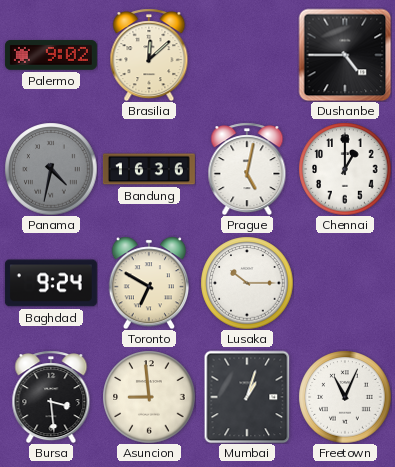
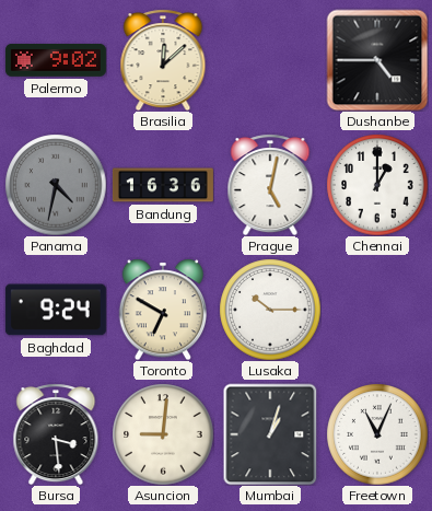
Asuncion: 8:59 -> 9:01 (163, 434)
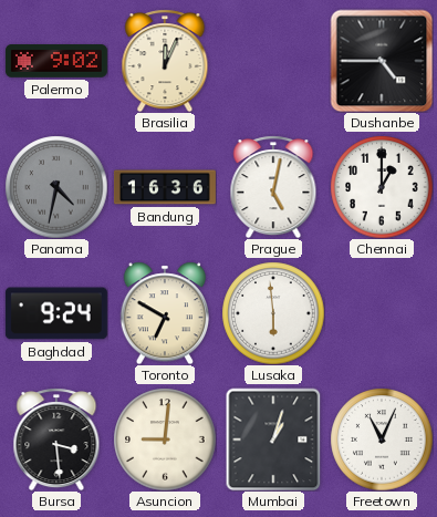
Brasilia: 12:08 -> 12:04 (165, 61)
Lusaka: 10:15 -> 5:59 (273, 313)
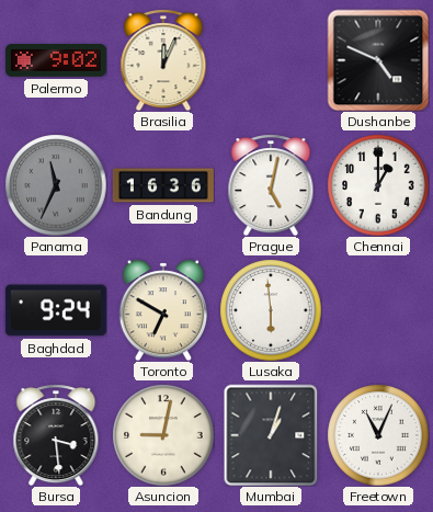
Dushanbe: 4:45 -> 4:49 (378, 60)
Panama: 4:32 -> 11:34 (56, 185)
Asuncion: 9:01 -> 9:02 (163, 435)
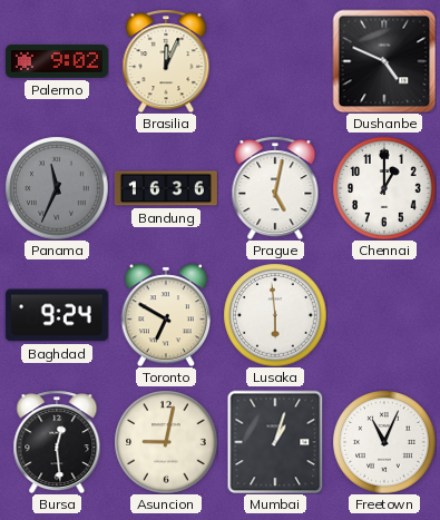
Bursa: 3:29 -> 12:29 (57, 442)
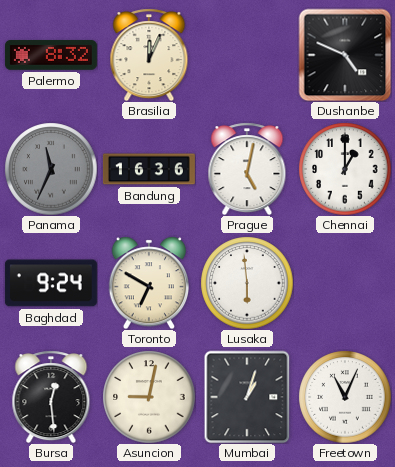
Palermo: 9:02 -> 8:32 (51, 56)
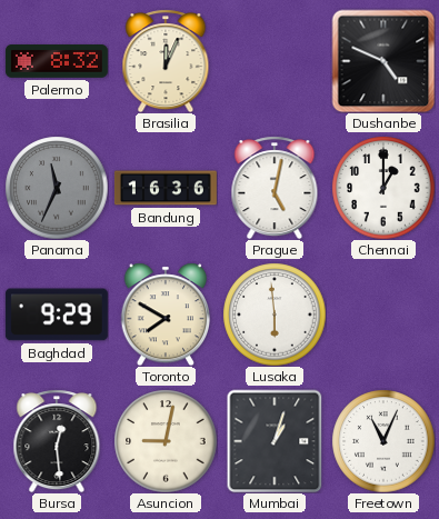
Baghdad: 9:24 -> 9:29 (57, 315)
Toronto: 6:50 -> 7:50 (164, 315)
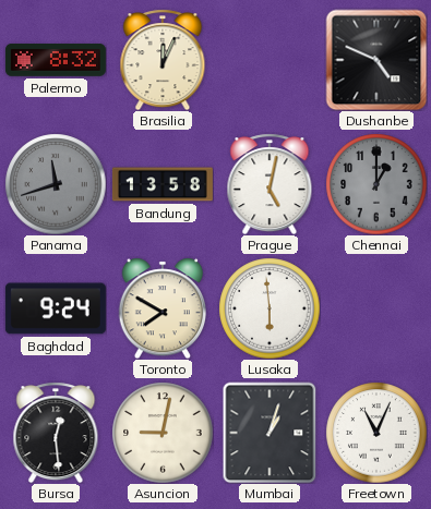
Panama: 11:34 -> 11:42 (56, 184)
Bandung: 16:36 -> 13:58 (163, 184)
Chennai dial: white -> grey (376, 184)
Baghdad: 9:29 -> 9:24 (56, 308)
